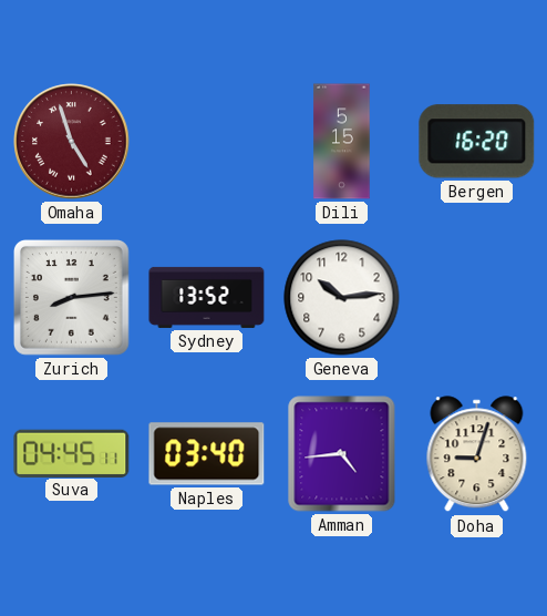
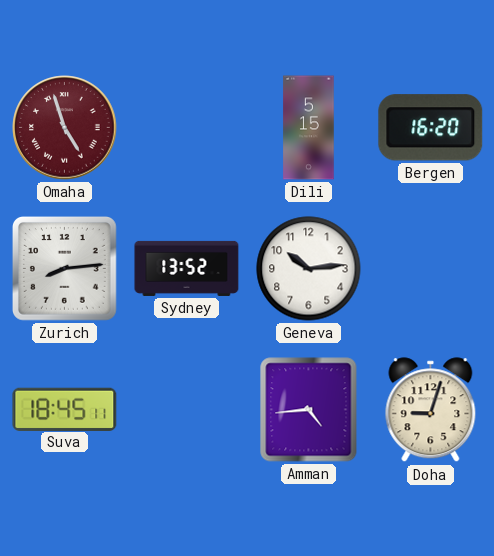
Suva: 04:45 -> 18:45 (65, 409)
Naples: 03:40 -> none (207, 454)
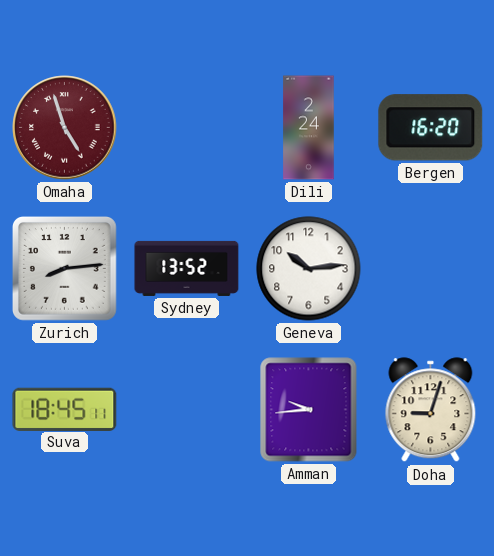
Dili: 5:15 -> 2:24 (309, 128)
Amman: 4:44 -> 9:44 (309, 410)
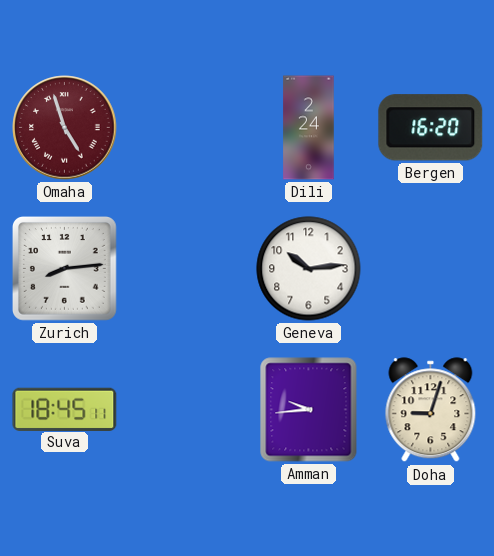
Sydney: 13:52 -> none (187, 268)
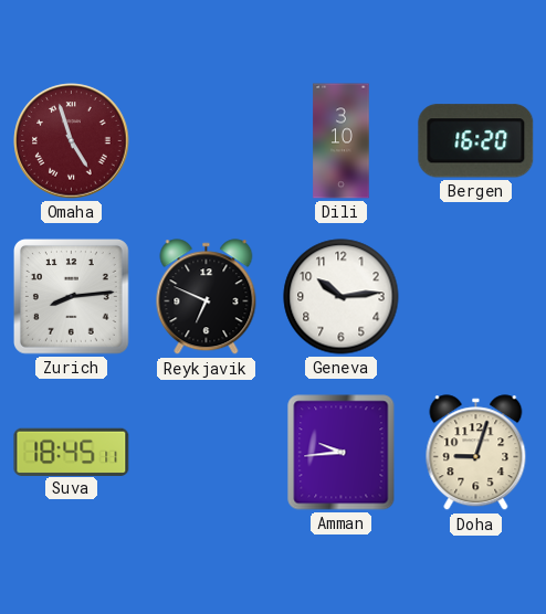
Dili: 2:24 -> 3:10 (342, 141)
Reykjavik: none -> 6:49 (207, 297)
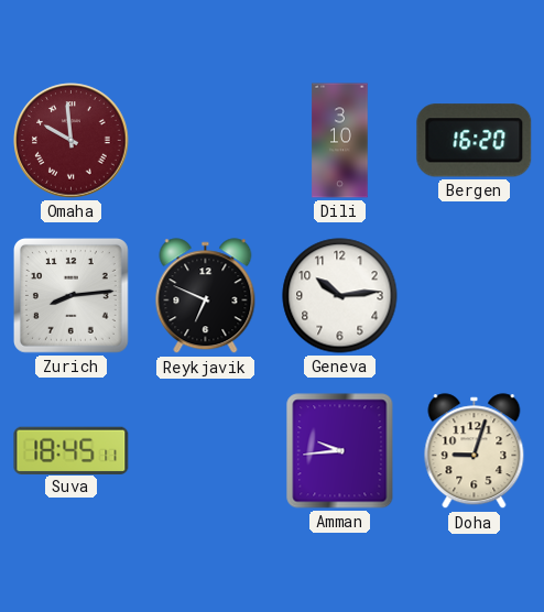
Omaha: 4:57 -> 9:59 (72, 141)
